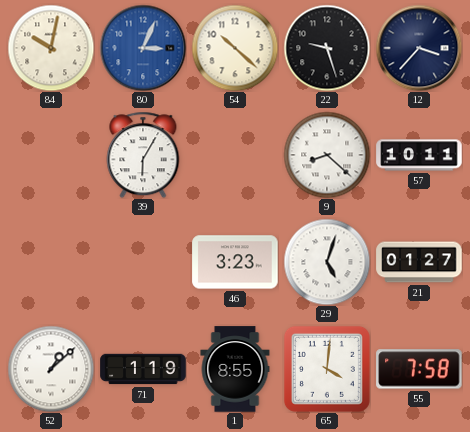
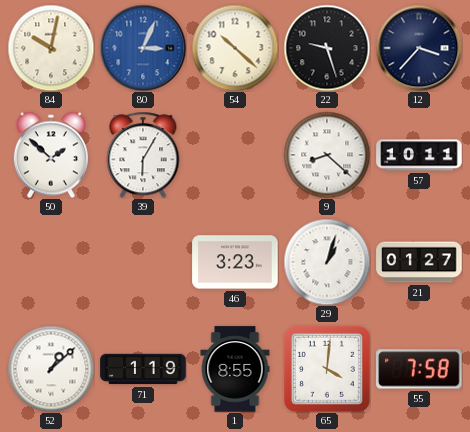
50: none -> 1:52 (51, 155)
29: 5:03 -> 1:03 (327, 262)
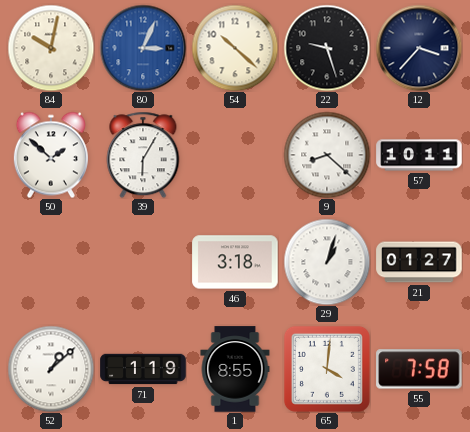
46: 3:23 -> 3:18 (235, 262)
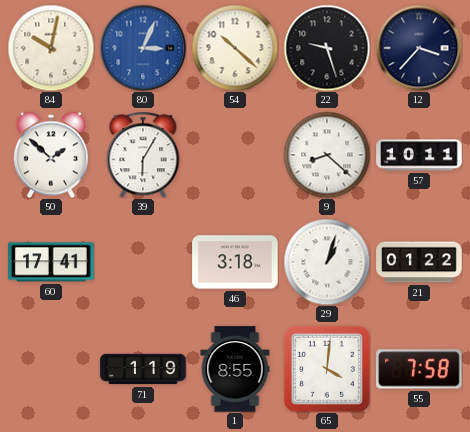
60: none -> 17:41 (51, 262)
21: 01:27 -> 01:22 (419, 262)
52: 1:08 -> none (51, 369)
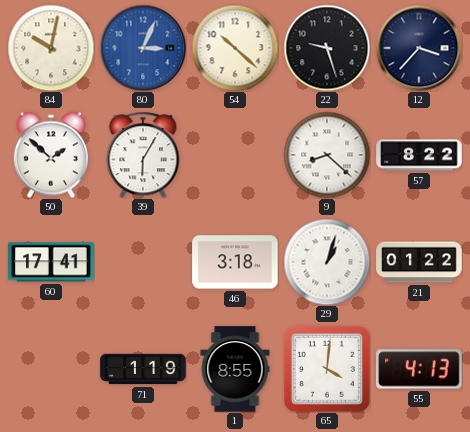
57: 10:11 -> 8:22 (419, 155)
55: 7:58 -> 4:13 (419, 369)
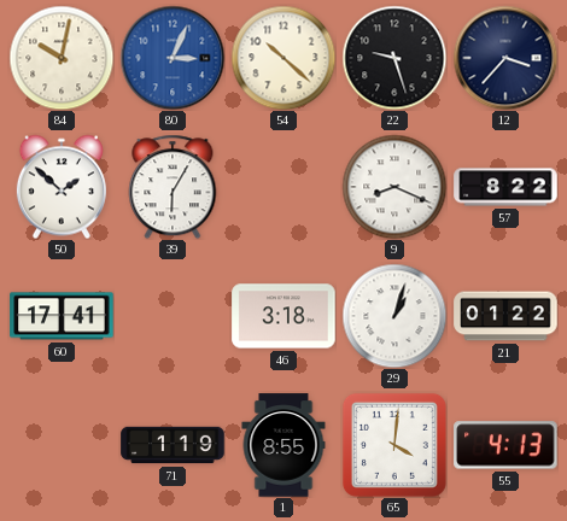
9: 8:22 -> 8:19 (394, 187)
